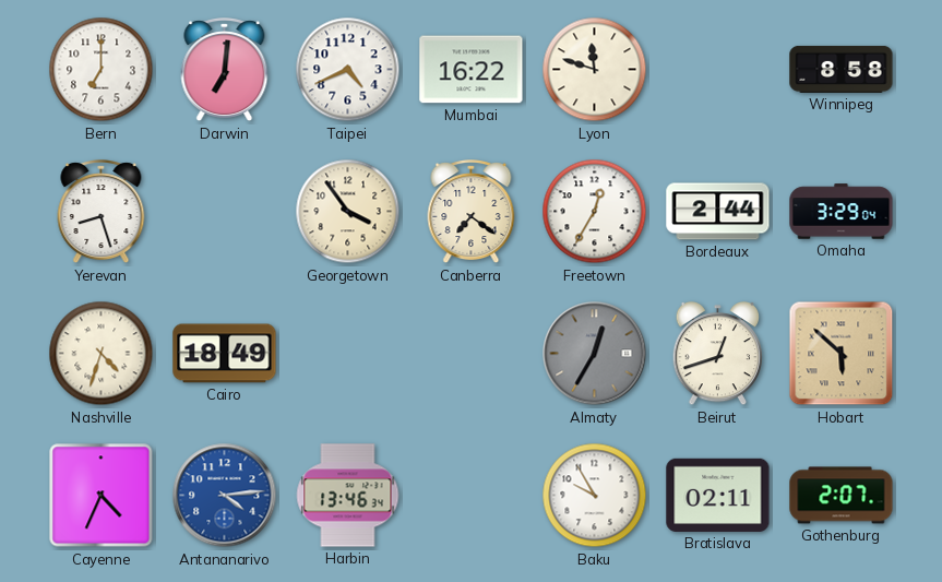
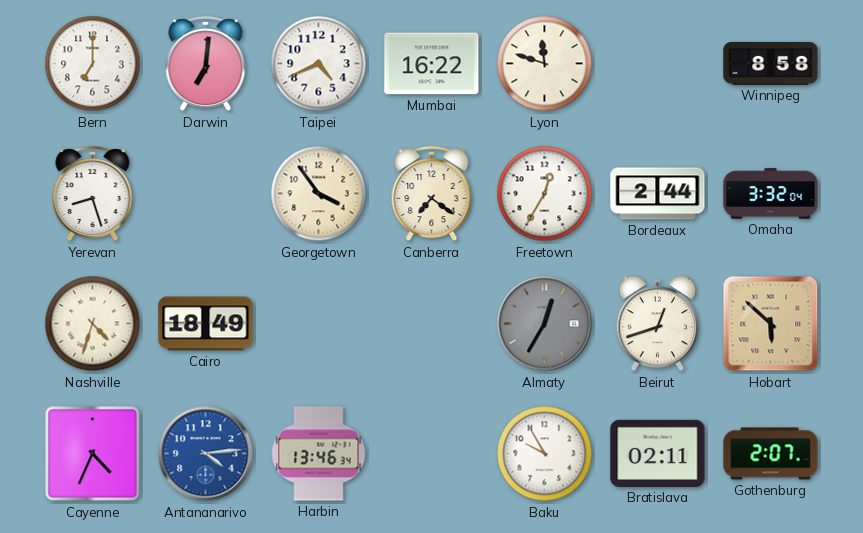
Omaha: 3:29 -> 3:32 (771, 194)
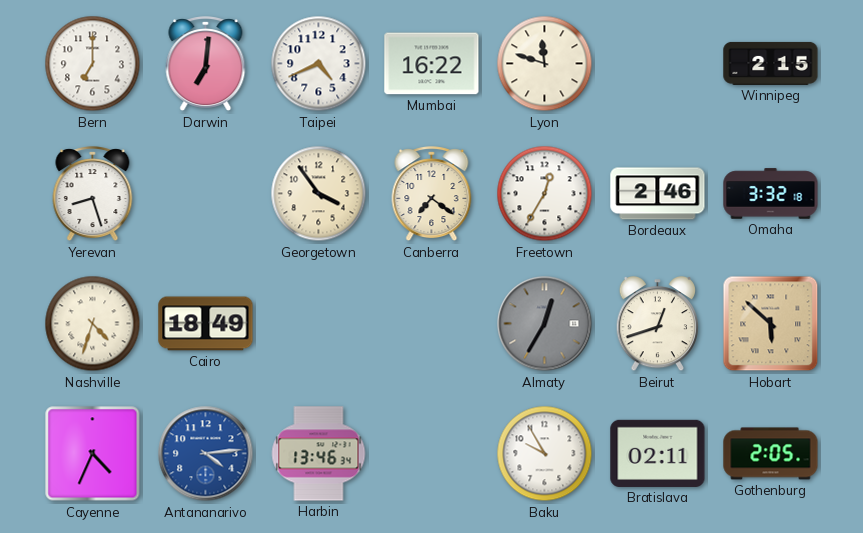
Winnipeg: 8:58 -> 2:15 (771, 63)
Bordeaux: 2:44 -> 2:46 (658, 194)
Omaha: 3:32:04 -> 3:32:18 (771, 194)
Gothenburg: 2:07 -> 2:05 (771, 454)
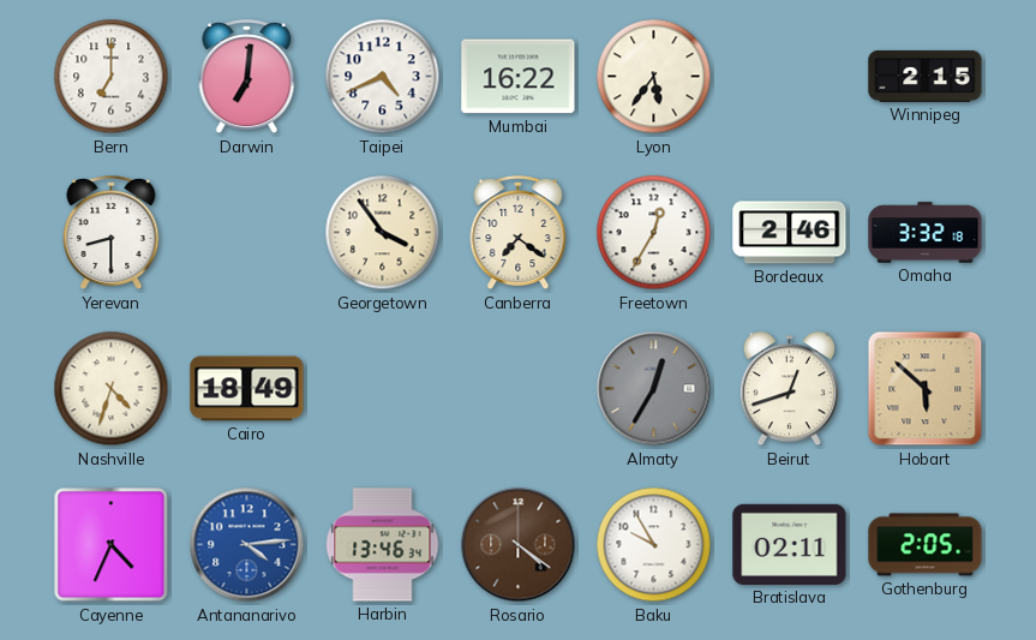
Lyon: 11:48 -> 5:36 (654, 77)
Yerevan: 8:27 -> 8:30 (112, 233)
Rosario: none -> 4:21 (519, 545)
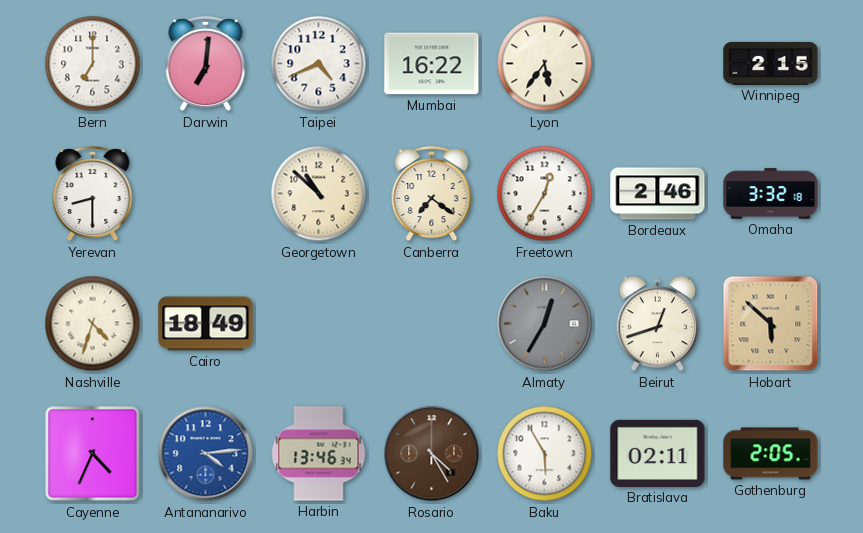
Georgetown: 3:54 -> 10:52 (319, 194)
Rosario: 4:21 -> 4:25 (432, 454)
Baku: 9:55 -> 5:55 (545, 454)
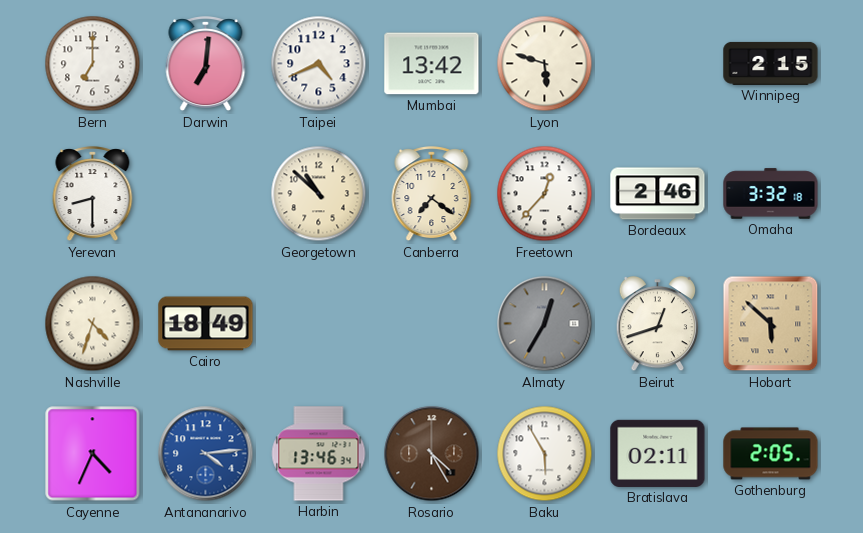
Mumbai: 16:22 -> 13:42 (432, 64)
Lyon: 5:36 -> 5:48 (545, 64)
Freetown: 12:35 -> 12:37 (545, 194)
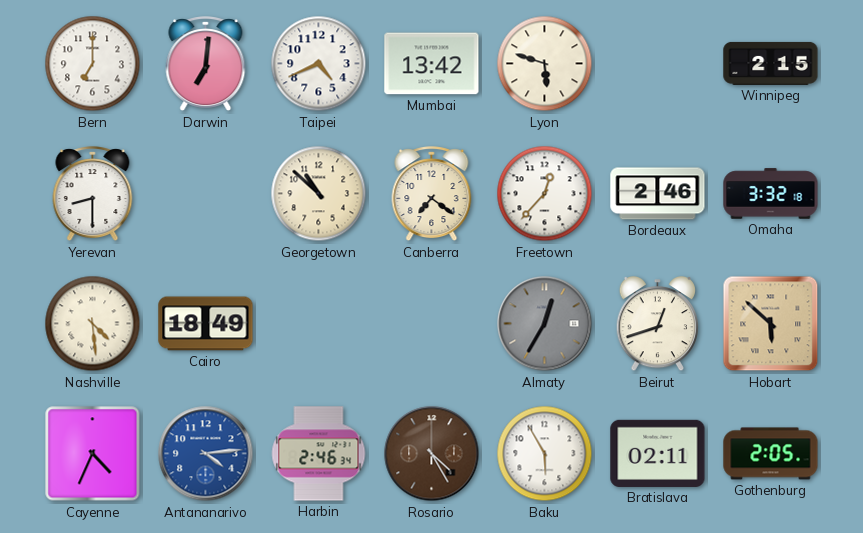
Nashville: 4:33 -> 4:29 (93, 324)
Harbin: 13:46 -> 2:46 (319, 454)
